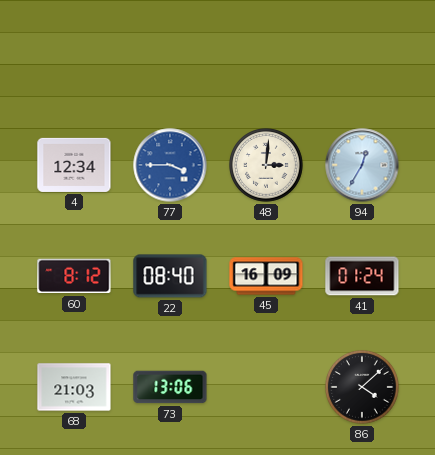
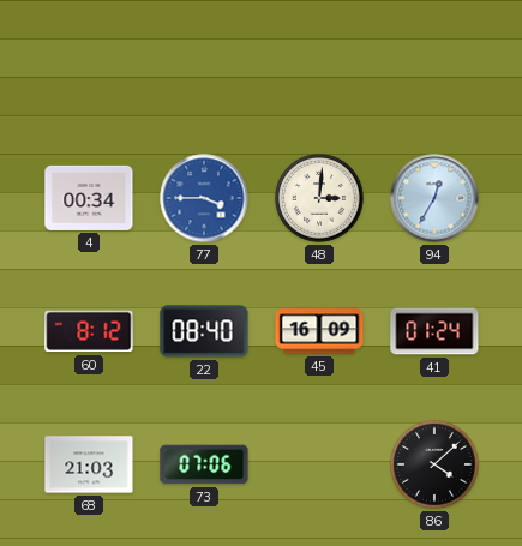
4: 12:34 -> 00:34 (89, 198)
73: 13:06 -> 07:06 (204, 464)
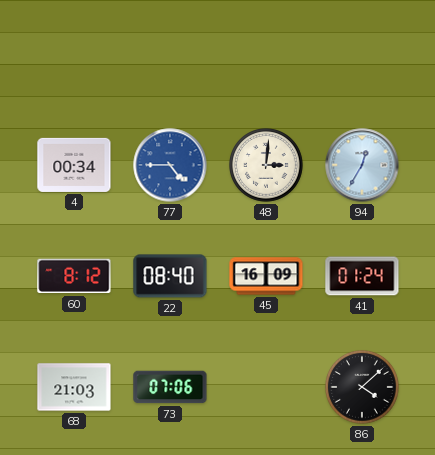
77: 3:45 -> 4:45 (170, 165)
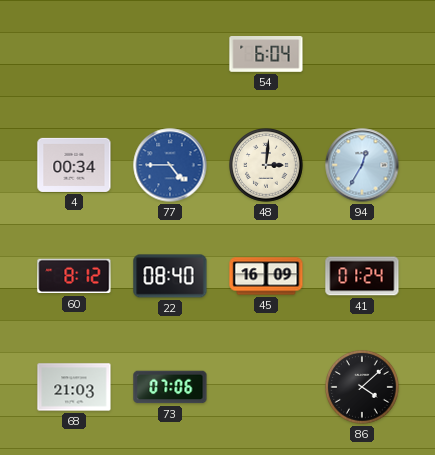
54: none -> 6:04 (266, 54)
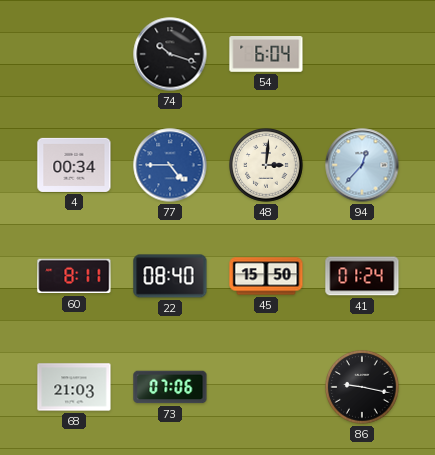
74: none -> 10:18 (170, 54)
94: 12:35 -> 12:37 (362, 165)
60: 8:12 -> 8:11 (74, 276)
45: 16:09 -> 15:50 (266, 276)
86: 4:08 -> 9:17 (362, 387)
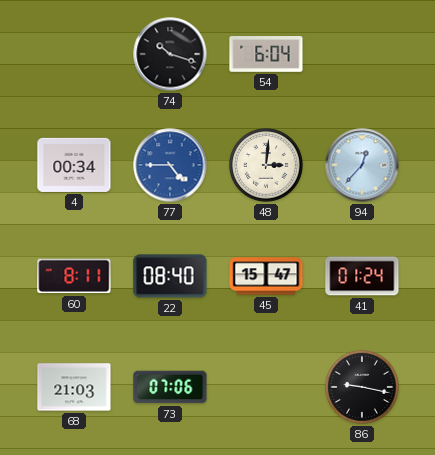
45: 15:50 -> 15:47 (266, 276)
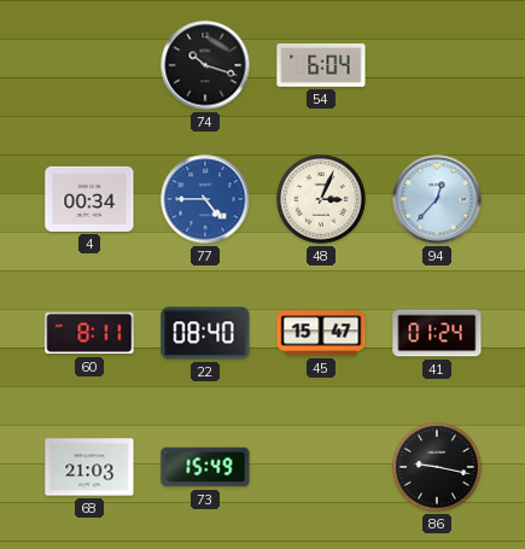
48: 3:01 -> 3:04 (321, 199)
73: 07:06 -> 15:49 (205, 467)
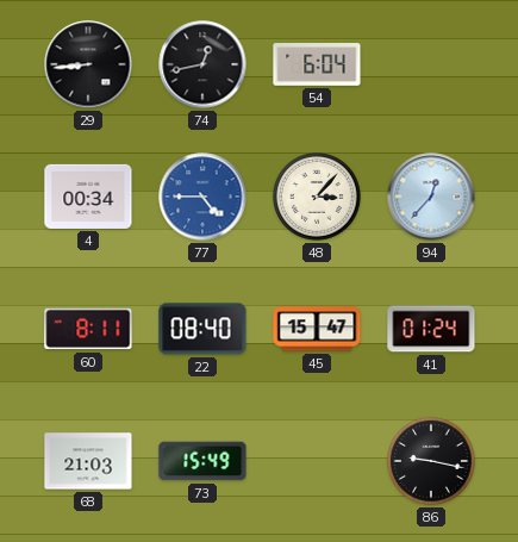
29: none -> 8:44 (88, 64)
74: 10:18 -> 12:43 (202, 64)
48: 3:04 -> 3:07 (317, 197)
